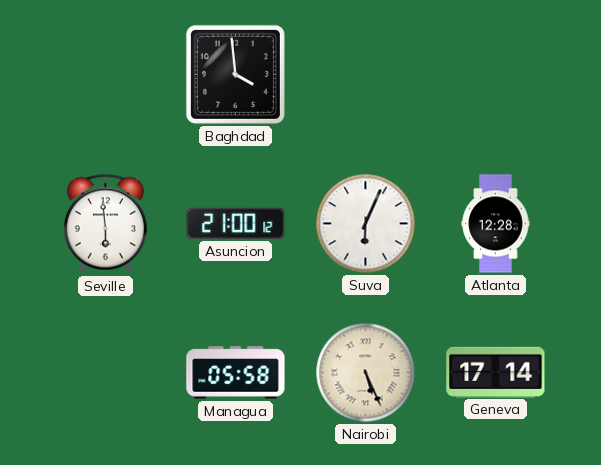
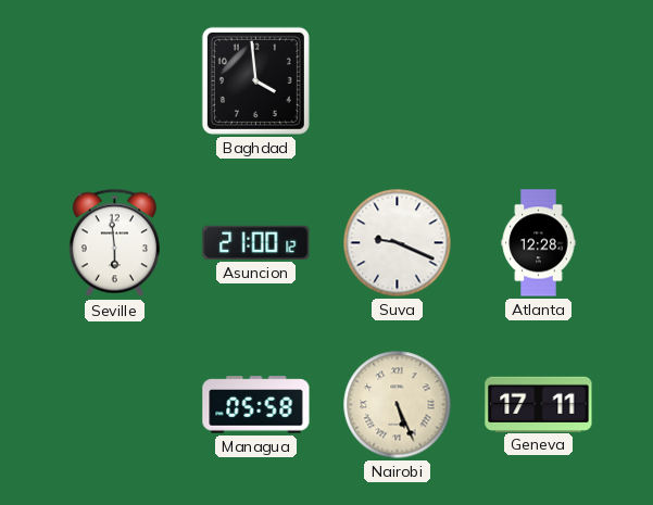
Suva: 6:04 -> 9:19 (398, 243)
Geneva: 17:14 -> 17:11 (539, 404)
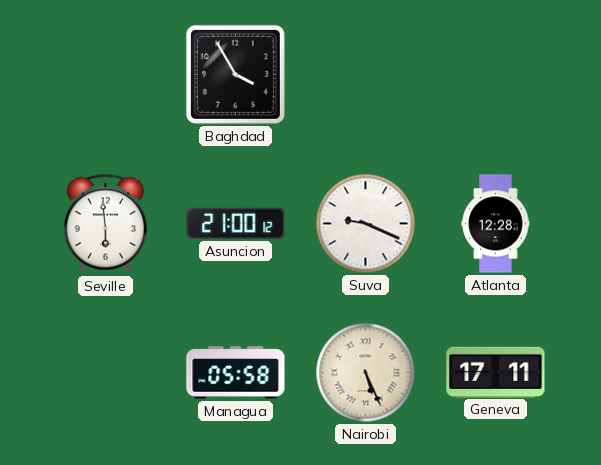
Baghdad: 3:59 -> 3:55 (235, 74)
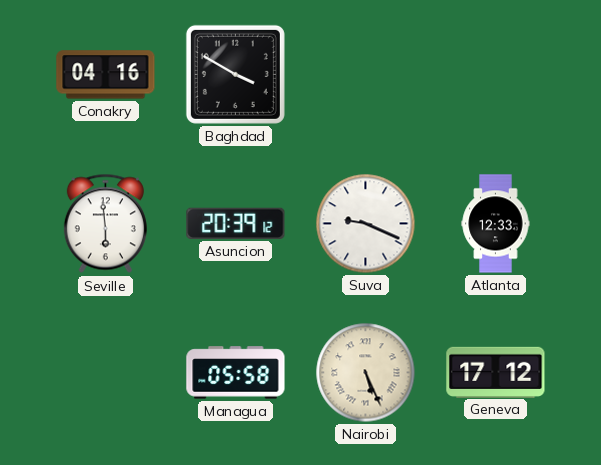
Conakry: none -> 04:16 (106, 75)
Baghdad: 3:55 -> 3:50 (235, 74)
Asuncion: 21:00 -> 20:39 (236, 223)
Atlanta: 12:28 -> 12:33 (496, 224)
Geneva: 17:11 -> 17:12 (496, 372)
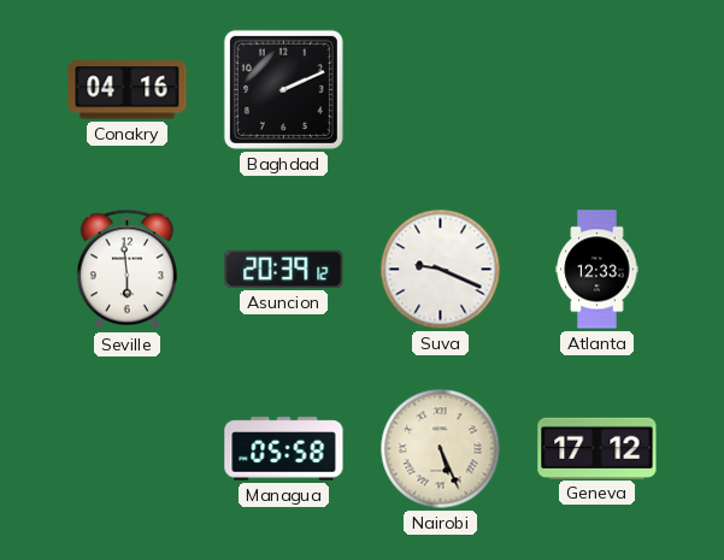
Baghdad: 3:50 -> 2:11 (283, 89)
